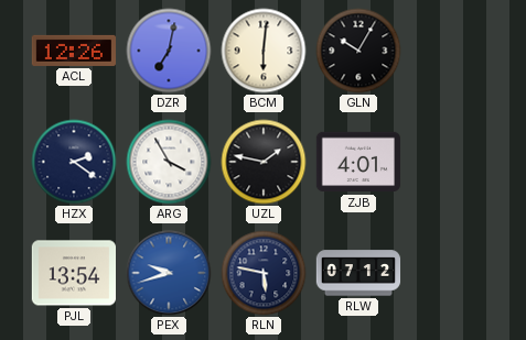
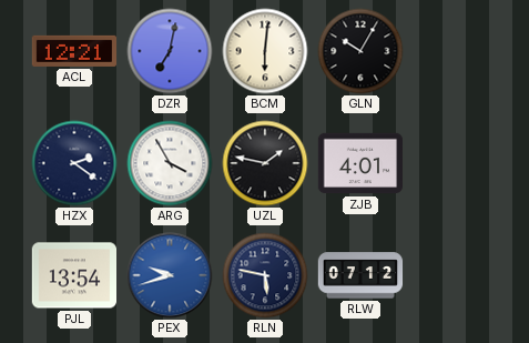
ACL: 12:26 -> 12:21 (74, 51)
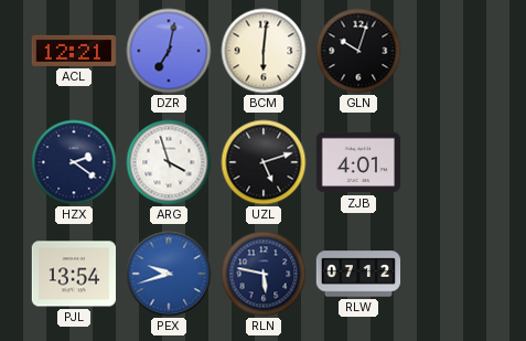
GLN: 10:05 -> 10:03 (358, 51)
ARG: 3:55 -> 3:57 (169, 162)
UZL: 1:47 -> 5:12 (264, 162)
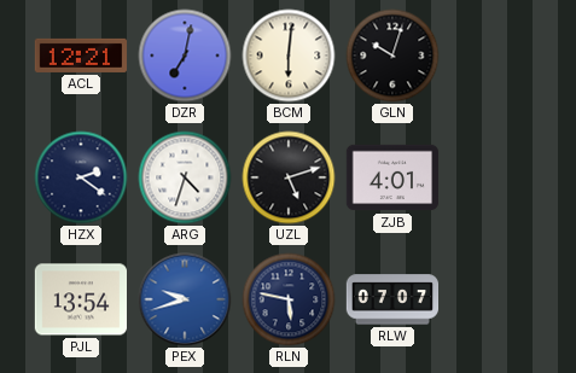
ARG: 3:57 -> 4:33 (185, 177)
RLW: 07:12 -> 07:07 (392, 299)
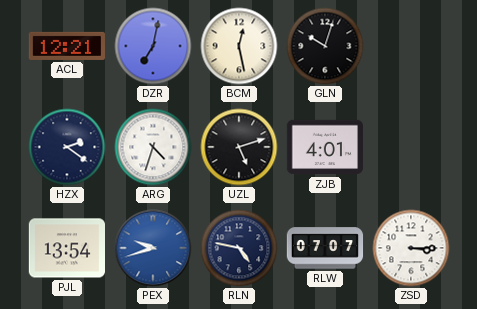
BCM: 6:01 -> 12:28 (239, 46)
RLN: 5:47 -> 4:47 (239, 248)
ZSD: none -> 3:15 (411, 248)
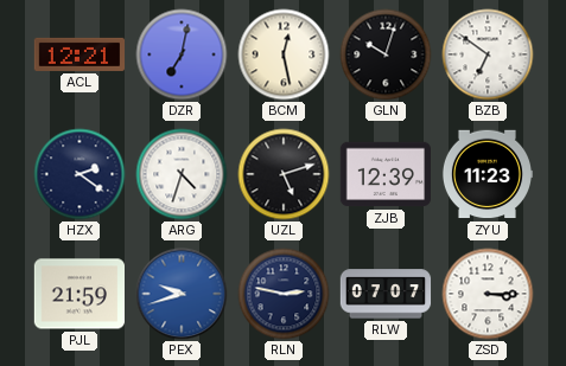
BZB: none -> 6:51 (488, 54)
ZJB: 4:01 -> 12:39 (386, 174)
ZYU: none -> 11:23 (488, 174)
PJL: 13:54 -> 21:59 (78, 294)
RLN: 4:47 -> 2:47 (284, 294)
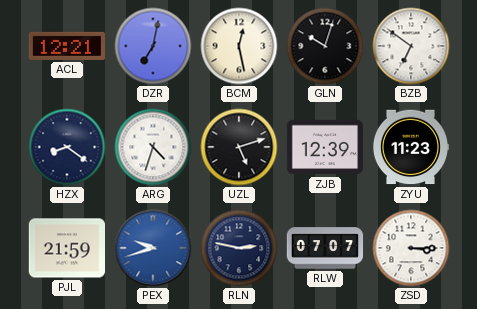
HZX: 2:21 -> 8:21 (67, 147)
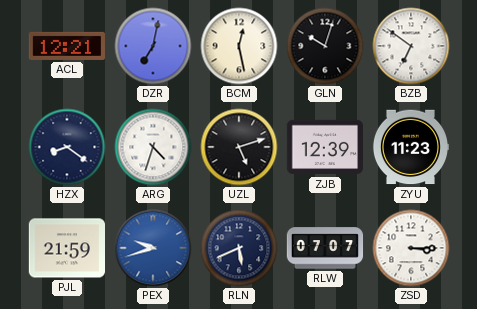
RLN: 2:47 -> 5:41 (239, 248)
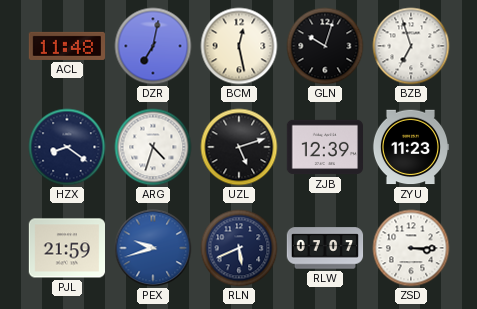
ACL: 12:21 -> 11:48 (67, 46)
BZB: 6:51 -> 6:57 (411, 46)
